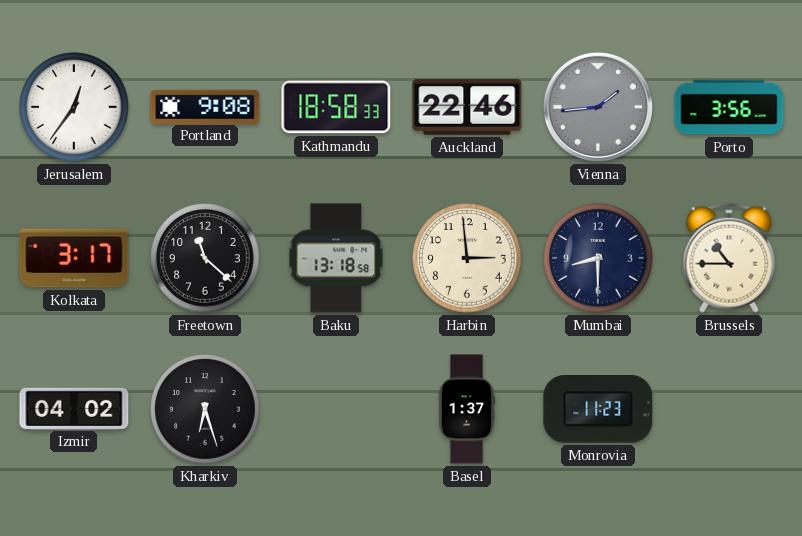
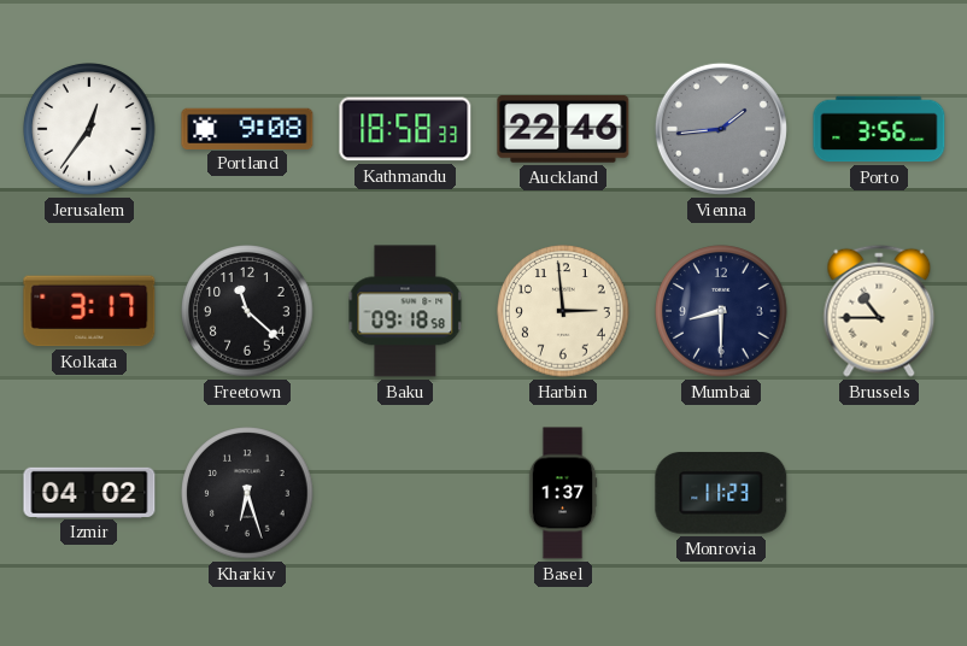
Baku: 13:18 -> 09:18 (405, 311)
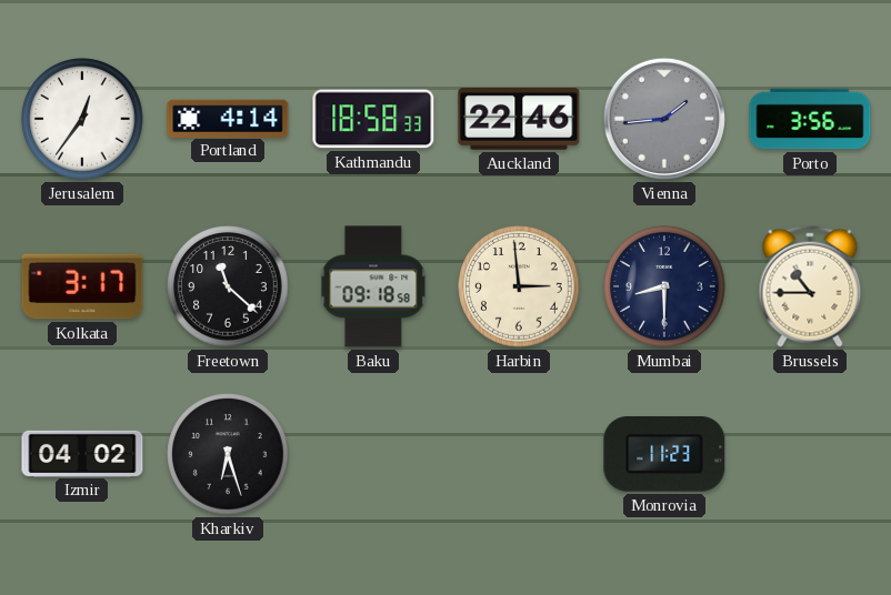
Portland: 9:08 -> 4:14 (228, 118)
Basel: 1:37 -> none (563, 493)
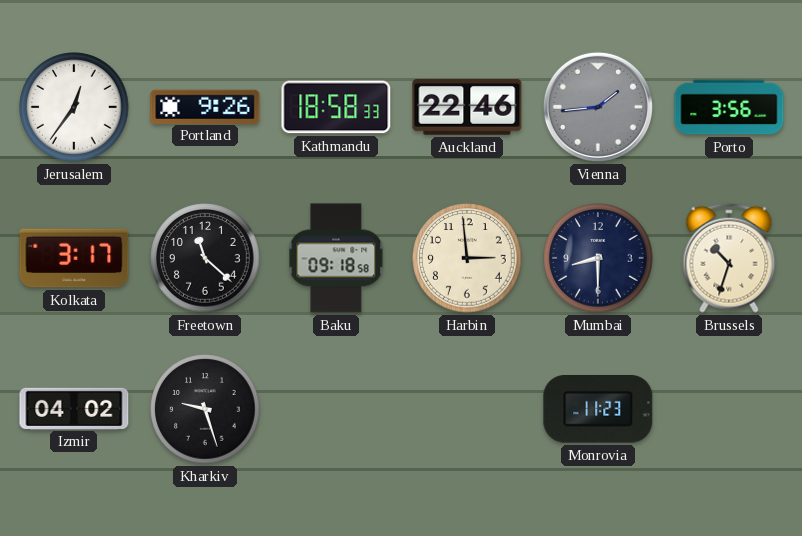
Portland: 4:14 -> 9:26 (205, 106)
Brussels: 10:45 -> 10:33 (729, 258)
Kharkiv: 6:27 -> 9:27 (205, 409)
